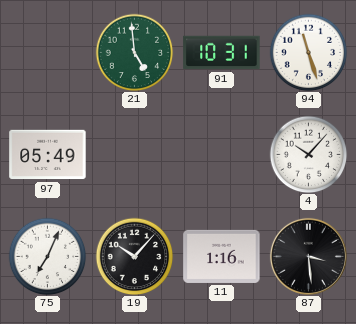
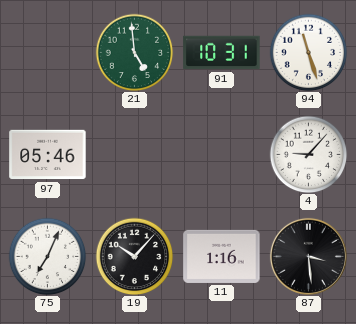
97: 05:49 -> 05:46 (48, 155)
4: 10:07 -> 9:07 (308, 154)
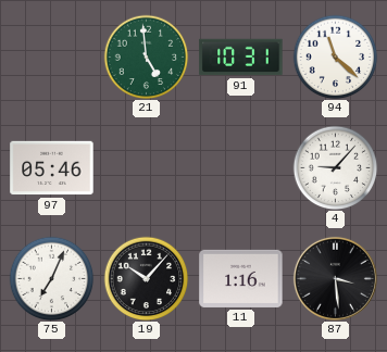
94: 11:27 -> 11:22 (335, 56)
